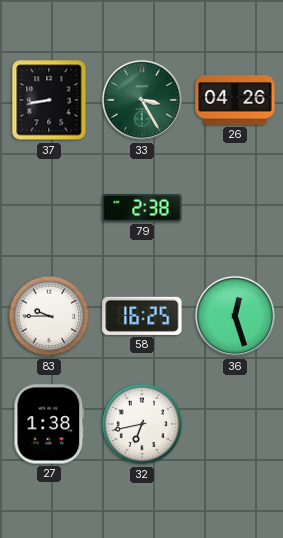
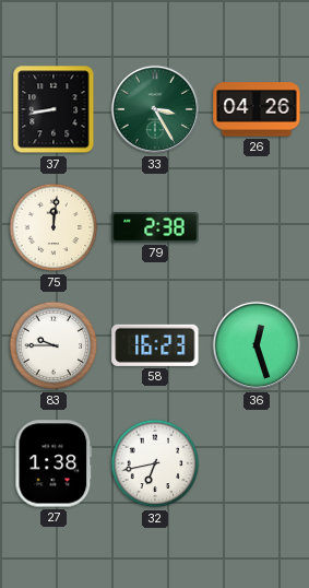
75: none -> 12:01 (54, 227)
58: 16:25 -> 16:23 (155, 345)
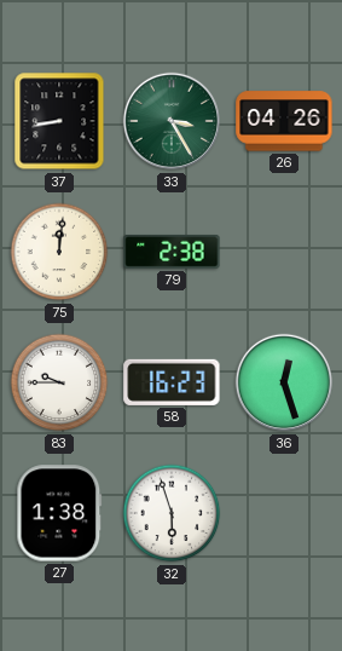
32: 6:43 -> 5:57 (172, 513)
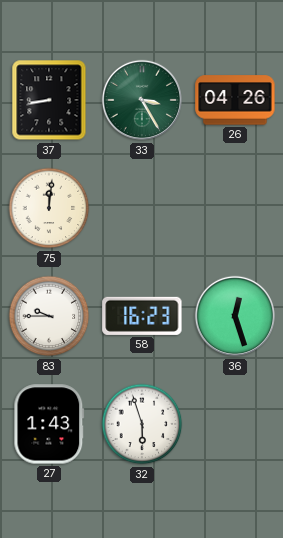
79: 2:38 -> none (172, 252)
27: 1:38 -> 1:43 (49, 424)
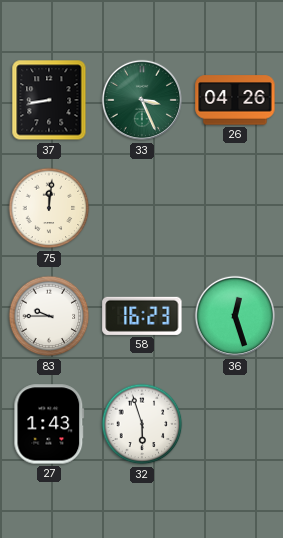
33: 3:25 -> 3:26 (142, 100)
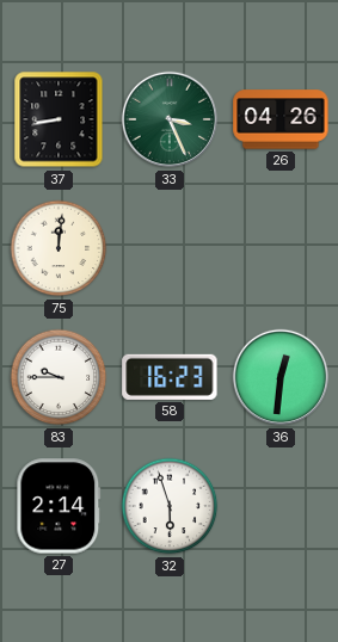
36: 12:27 -> 12:31 (281, 377)
27: 1:43 -> 2:14 (59, 506)
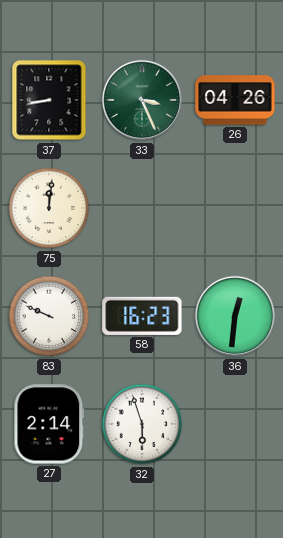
83: 9:45 -> 9:49 (49, 316)
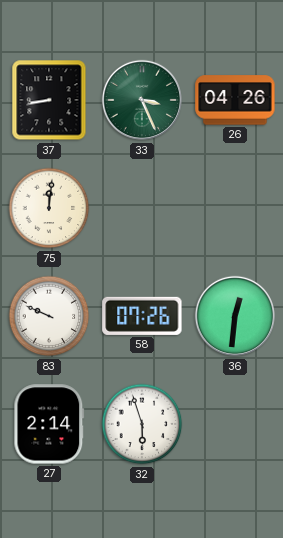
58: 16:23 -> 07:26 (142, 316)
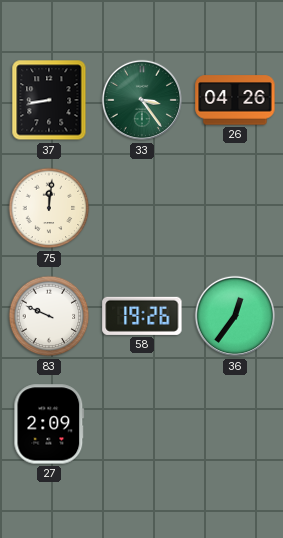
33: 3:26 -> 3:24 (142, 100)
58: 07:26 -> 19:26 (142, 316)
36: 12:31 -> 12:36 (235, 316)
27: 2:14 -> 2:09 (49, 424)
32: 5:57 -> none (142, 424)
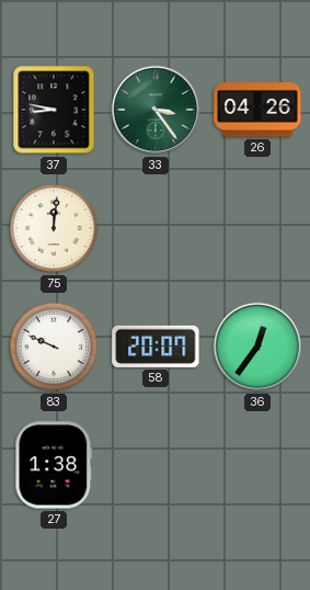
37: 8:43 -> 8:47 (54, 110)
58: 19:26 -> 20:07 (156, 347)
27: 2:09 -> 1:38 (54, 465)
